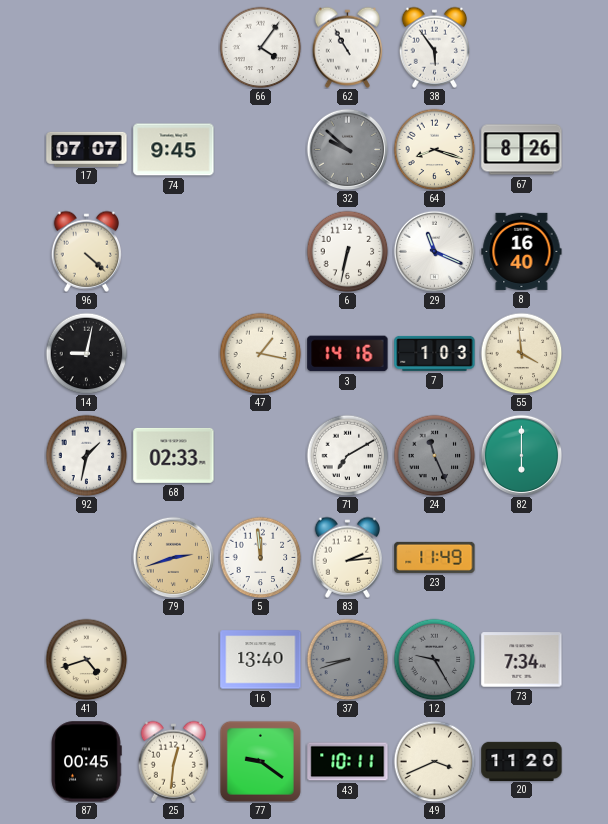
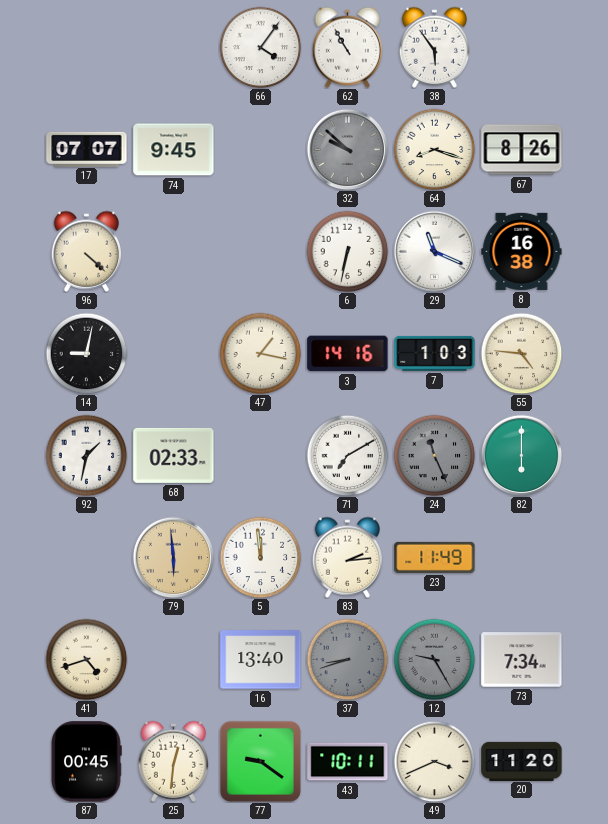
8: 16:40 -> 16:38 (522, 251)
55: 3:59 -> 4:46 (521, 353)
79: 2:42 -> 5:59 (173, 557)
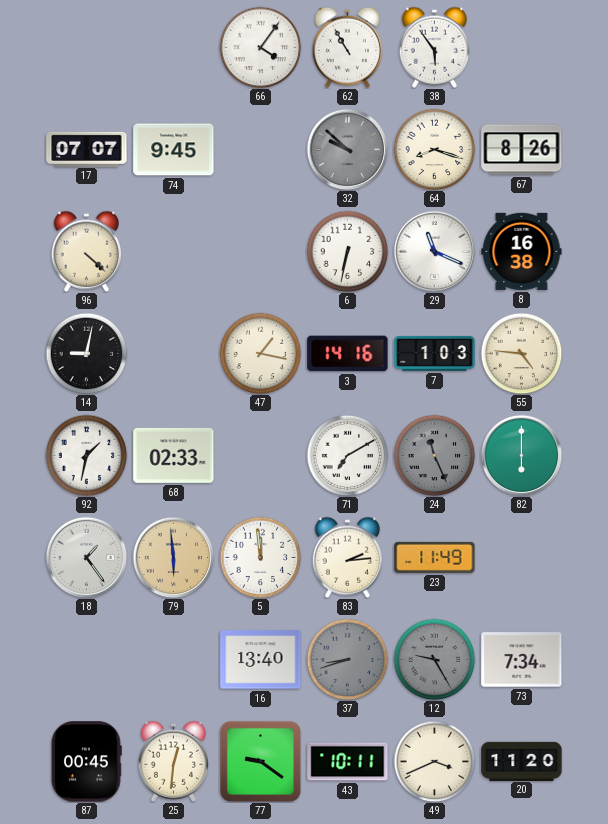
18: none -> 1:24 (86, 557)
41: 4:42 -> none (86, 659)
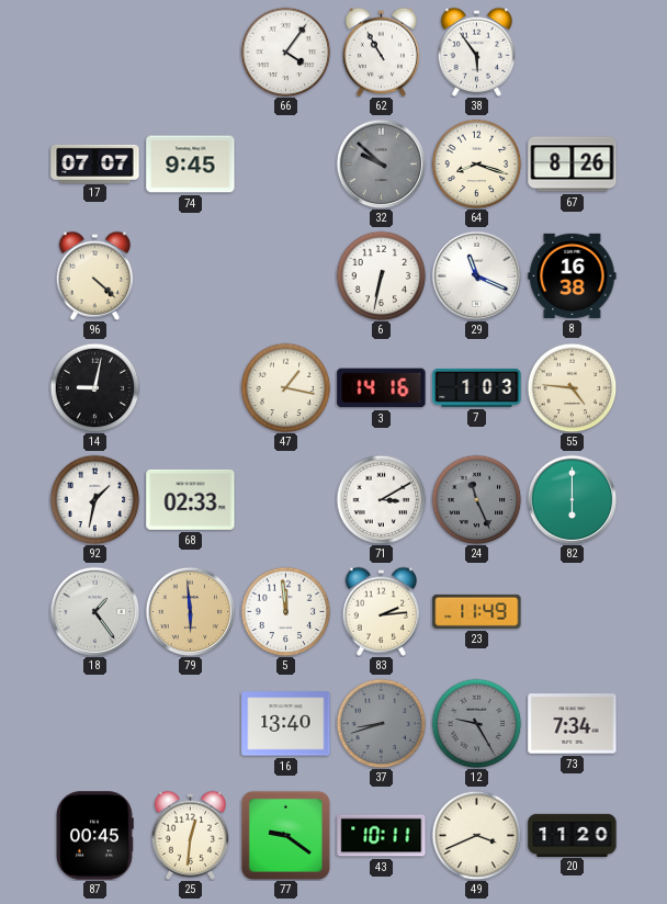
71: 7:10 -> 3:10 (381, 499)
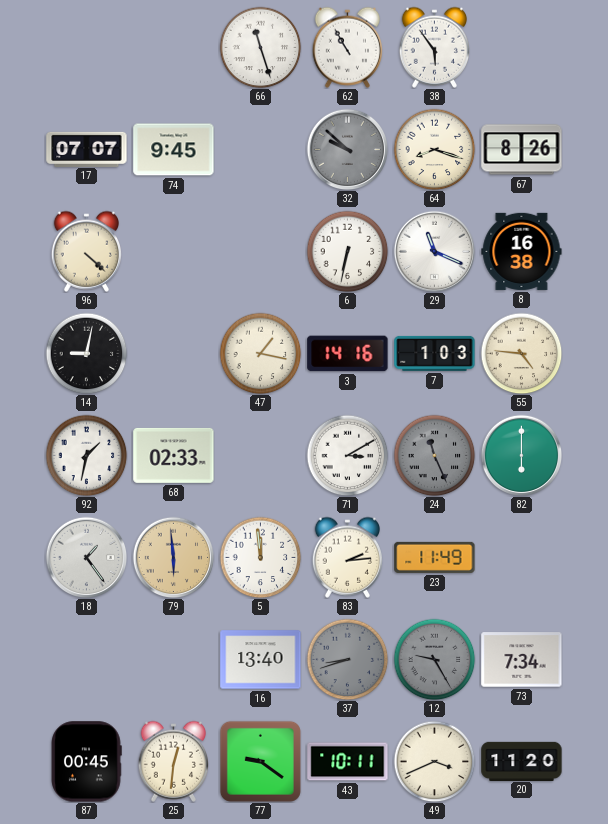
66: 4:06 -> 11:27 (260, 47)
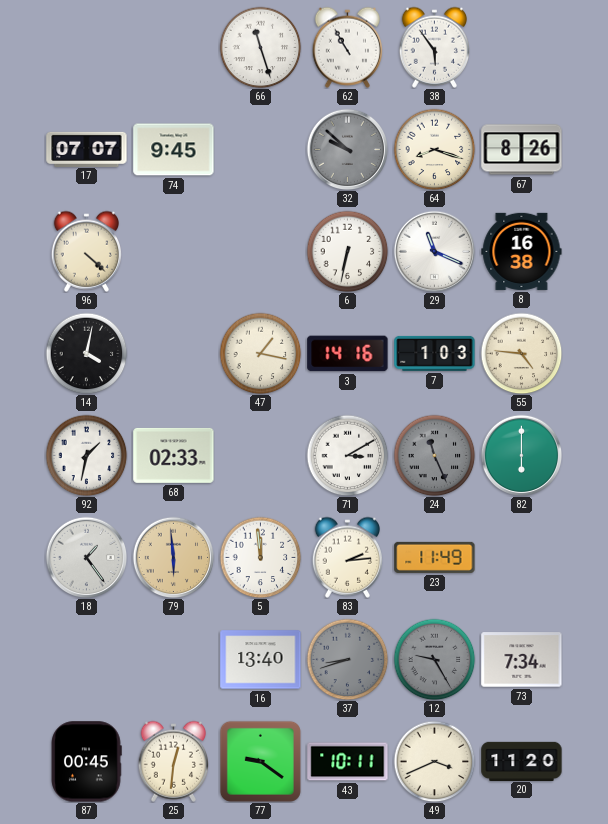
14: 9:02 -> 4:02 (86, 353)
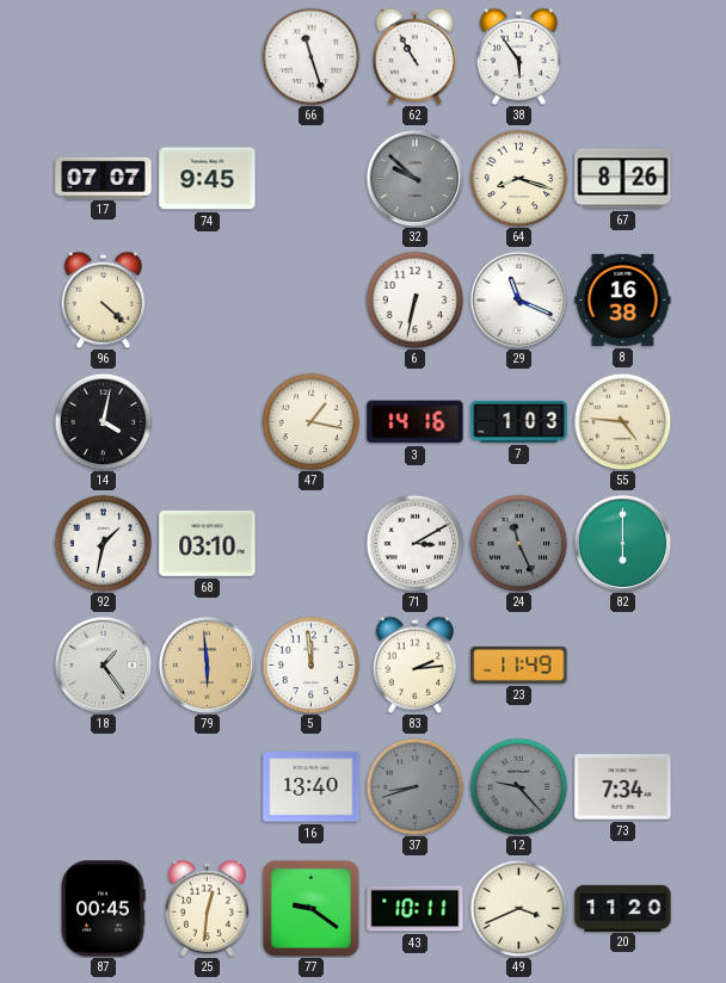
68: 02:33 -> 03:10 (208, 543)
12: 9:25 -> 9:23 (518, 786)
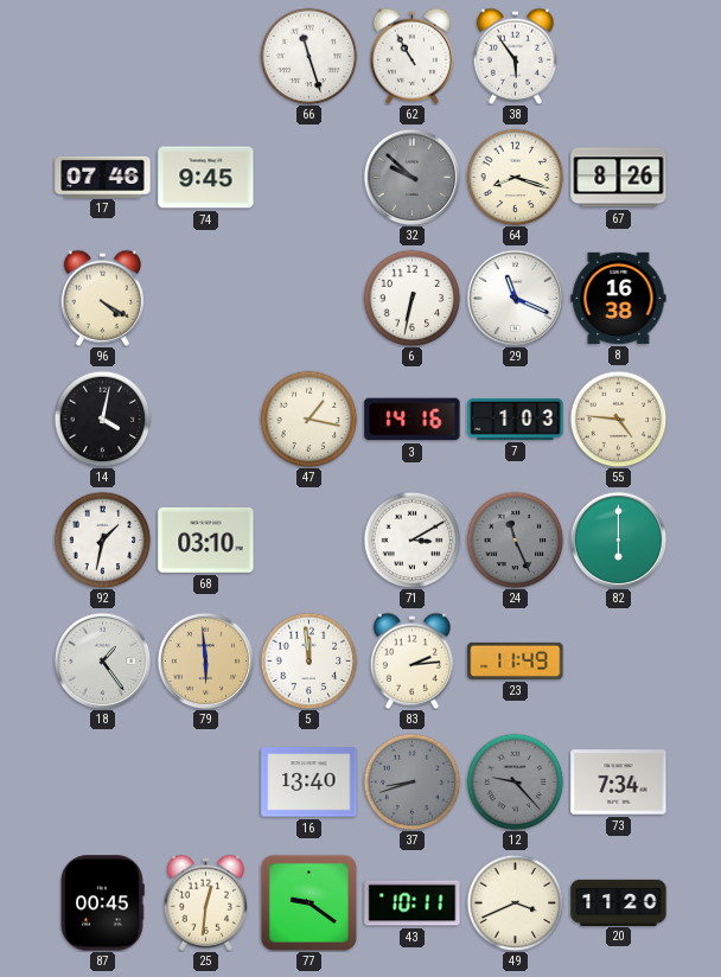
17: 07:07 -> 07:46 (103, 177)
96: 4:22 -> 4:20 (102, 298)
